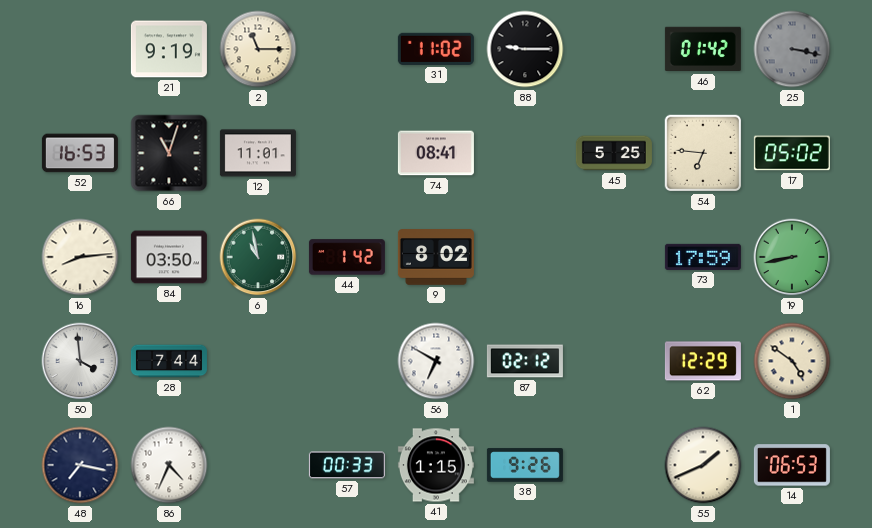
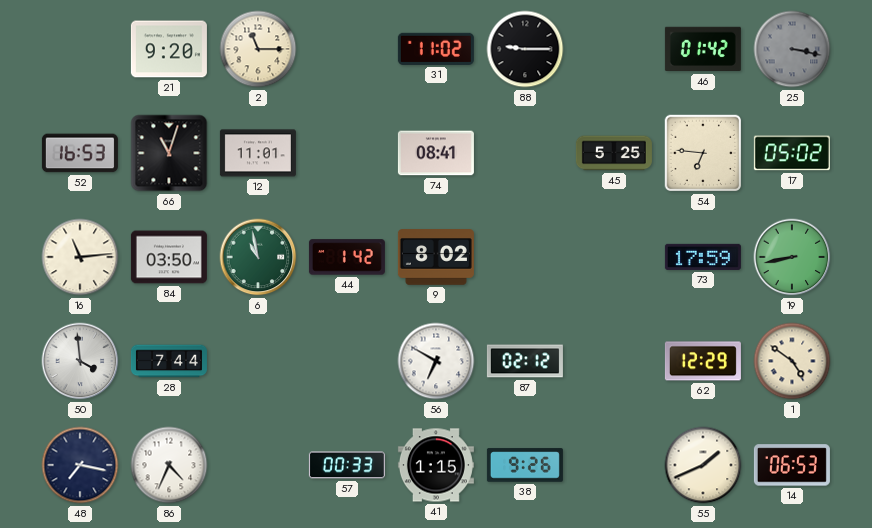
21: 9:19 -> 9:20 (169, 49)
16: 8:14 -> 11:14 (80, 257)
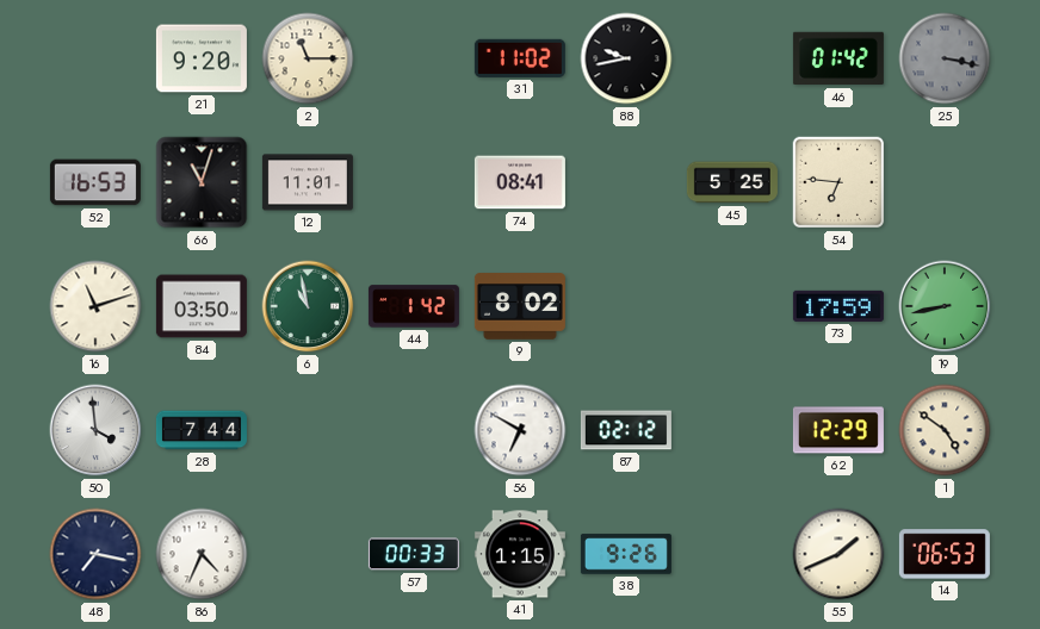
88: 9:15 -> 9:43 (626, 58)
17: 05:02 -> none (792, 153)
16: 11:14 -> 11:12 (95, 306)
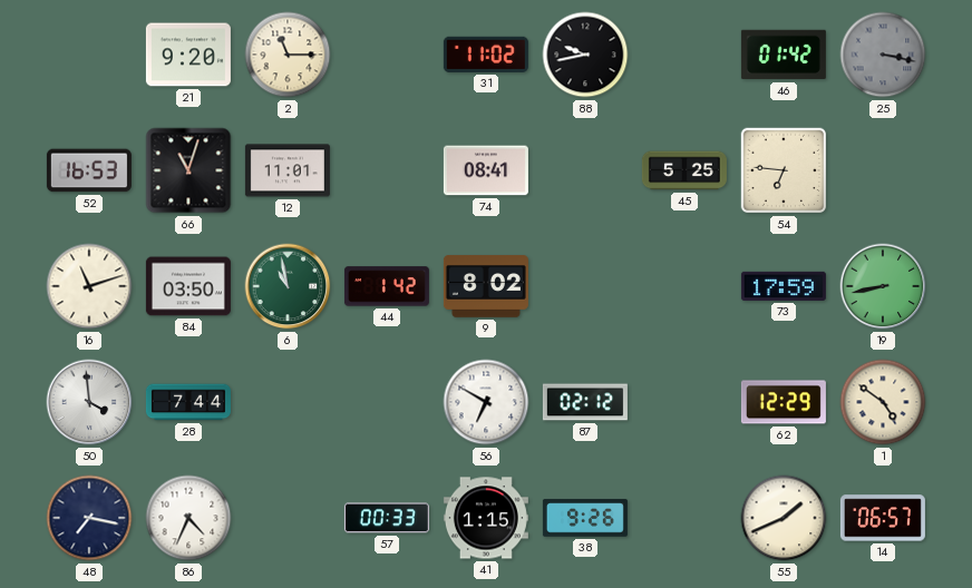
14: 06:53 -> 06:57 (883, 518)
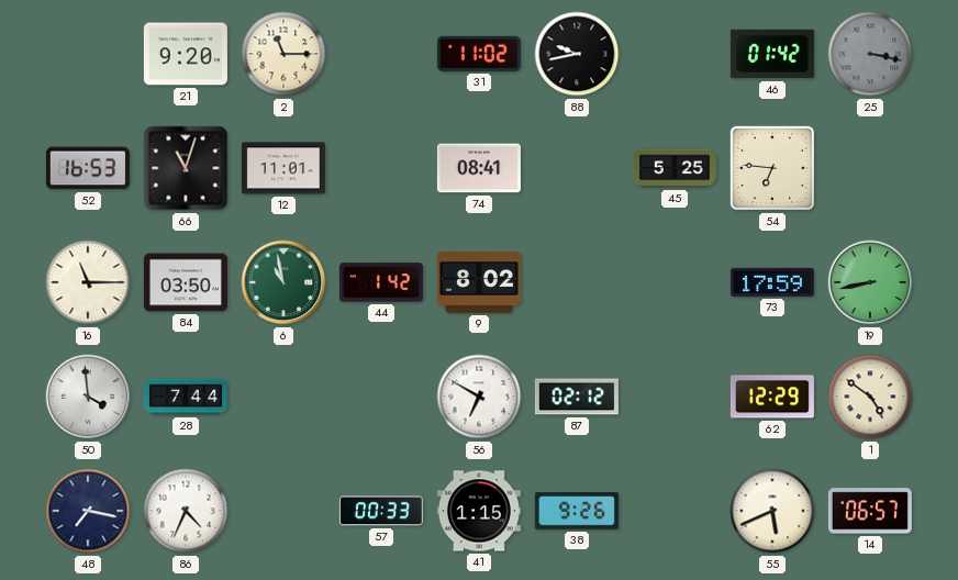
16: 11:12 -> 11:15 (88, 282)
55: 1:41 -> 5:41 (772, 511)
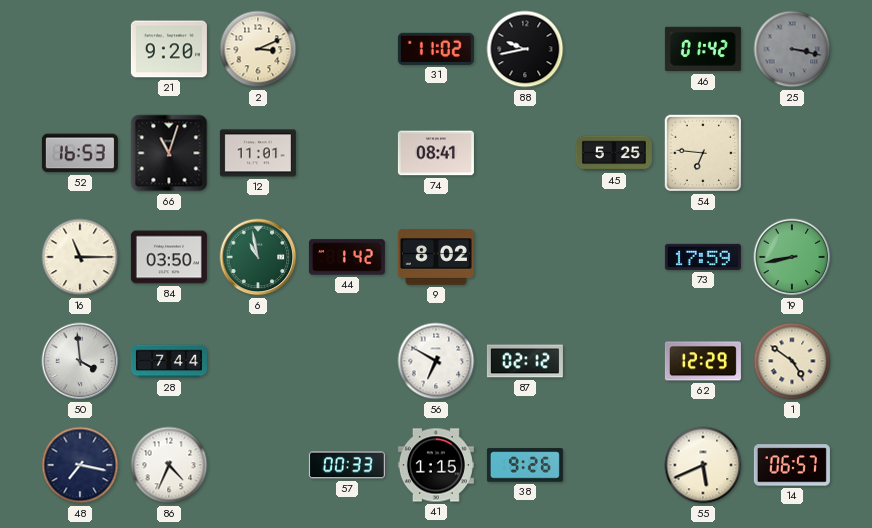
2: 11:15 -> 3:11 (258, 49)
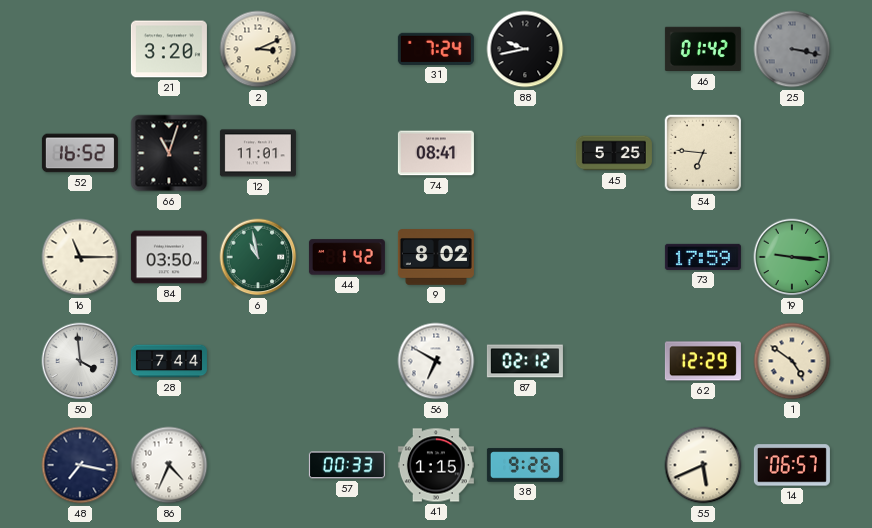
21: 9:20 -> 3:20 (169, 49)
31: 11:02 -> 7:24 (436, 49)
52: 16:53 -> 16:52 (80, 153)
19: 8:43 -> 9:16 (792, 257)
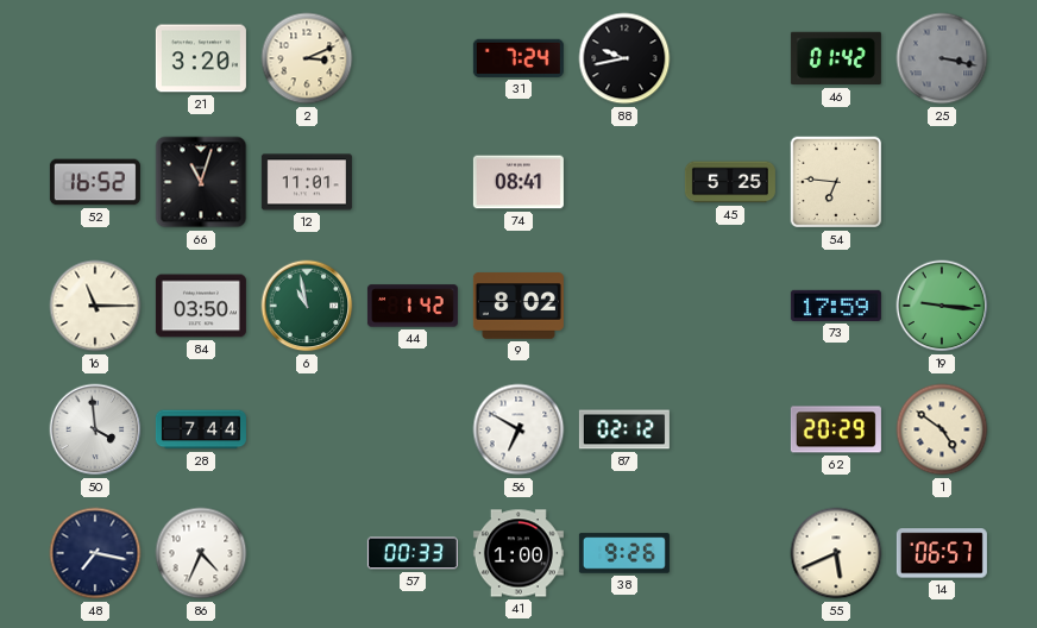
62: 12:29 -> 20:29 (836, 429)
41: 1:15 -> 1:00 (518, 553)
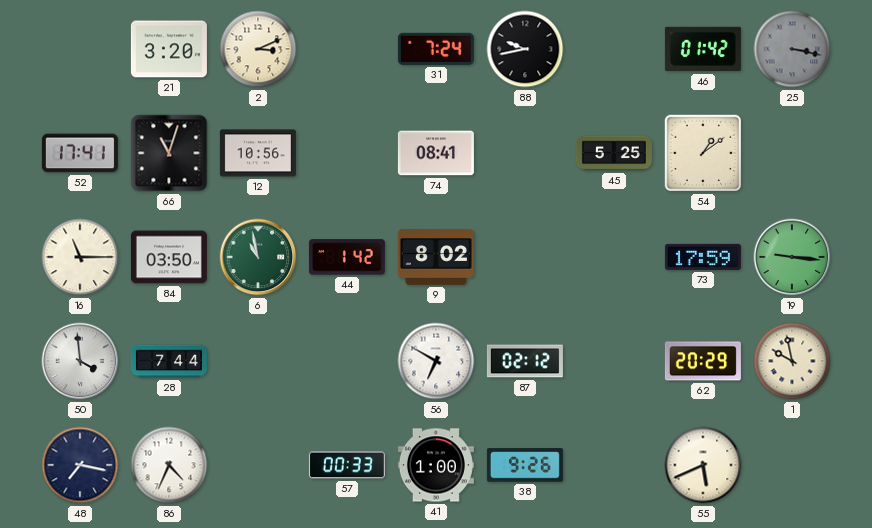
52: 16:52 -> 17:41 (80, 153)
12: 11:01 -> 10:56 (258, 153)
54: 6:46 -> 1:09 (703, 153)
1: 4:51 -> 9:58 (792, 361)
14: 06:57 -> none (942, 553)
